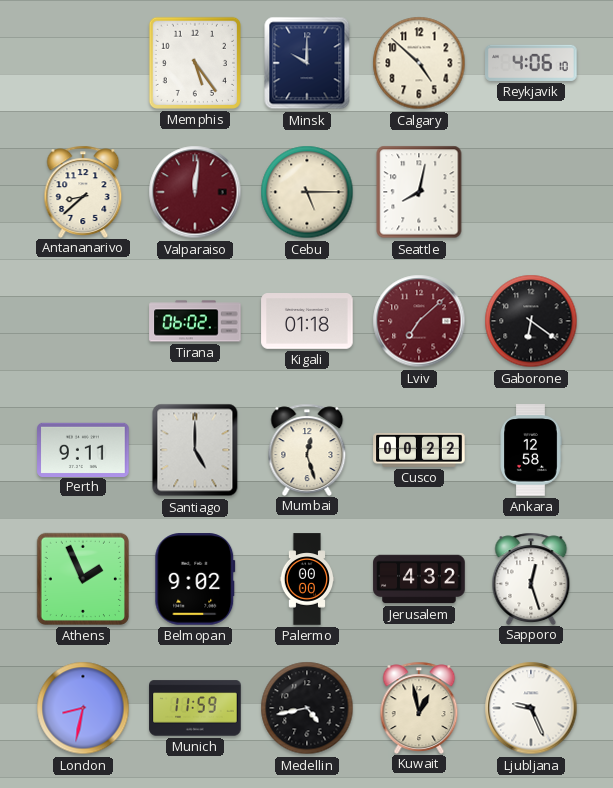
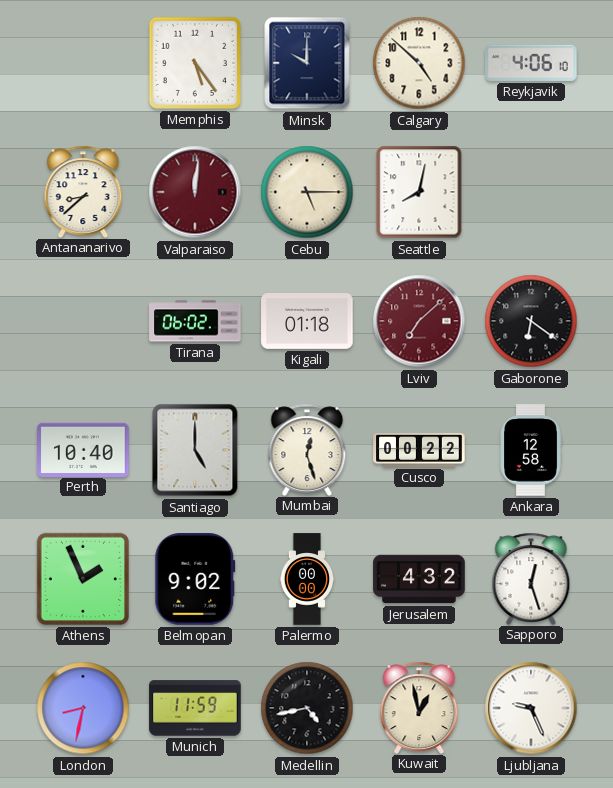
Perth: 9:11 -> 10:40 (83, 449)
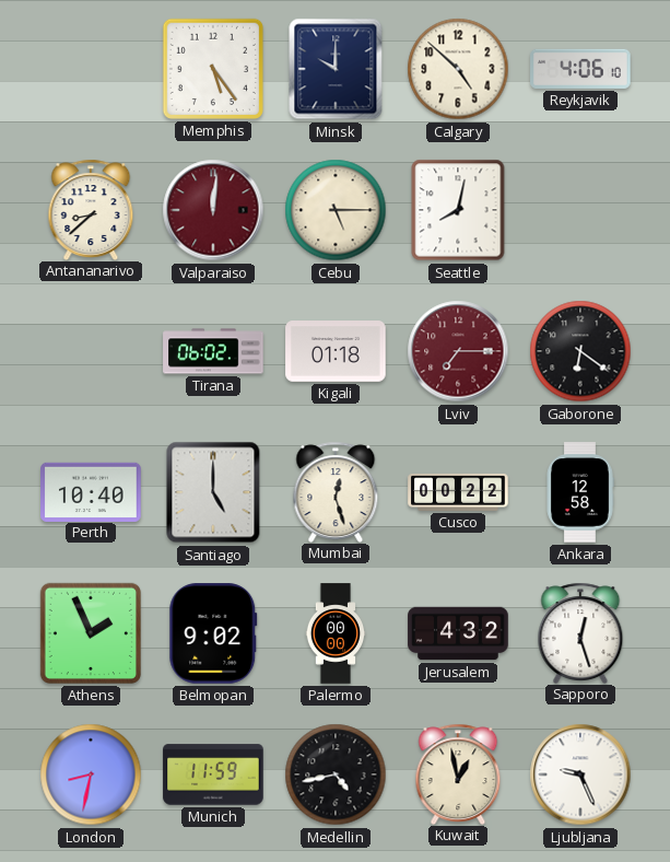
Lviv: 7:08 -> 7:15 (458, 351)
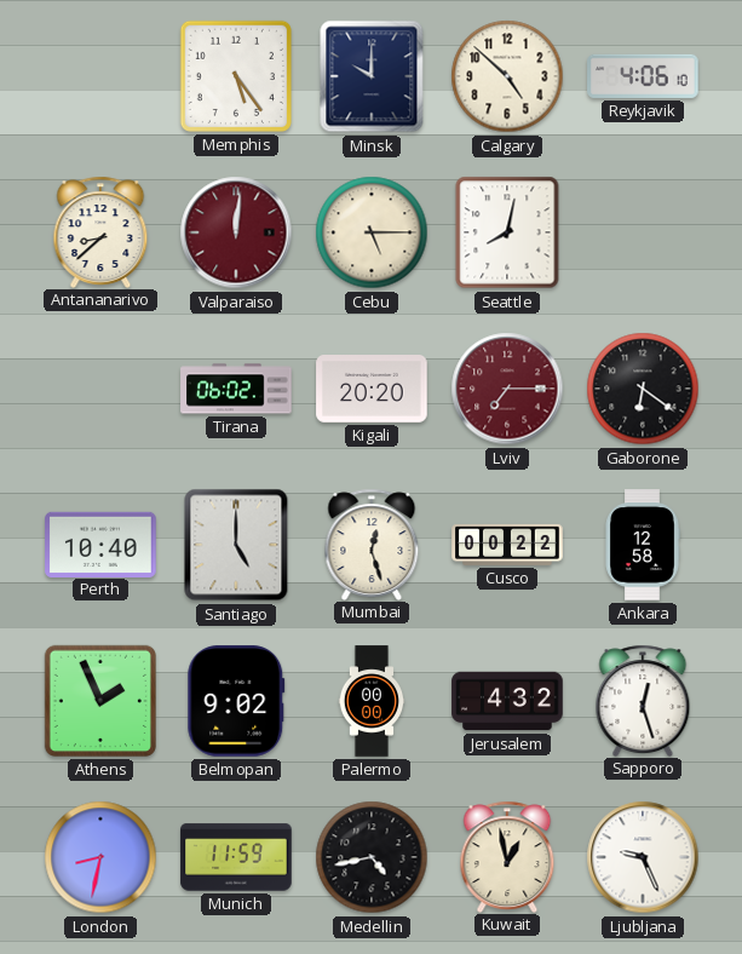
Kigali: 01:18 -> 20:20 (372, 390)
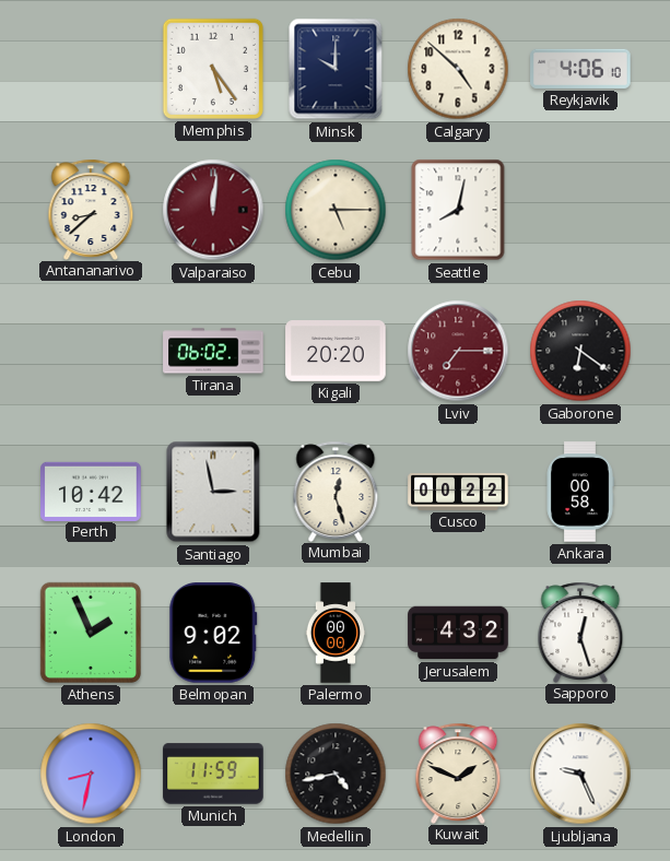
Perth: 10:40 -> 10:42 (91, 491)
Santiago: 5:00 -> 2:58 (213, 492)
Ankara: 12:58 -> 00:58 (580, 492)
Kuwait: 12:58 -> 1:49 (458, 772)
